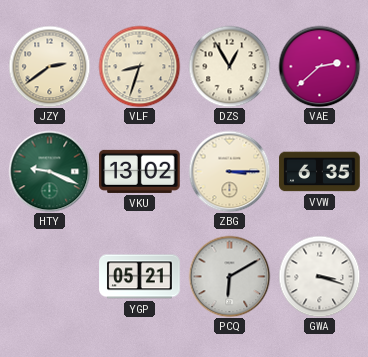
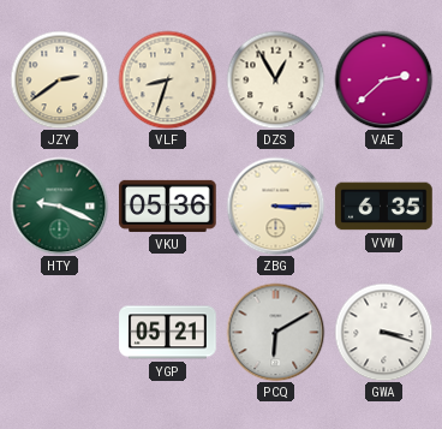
VKU: 13:02 -> 05:36 (168, 205)
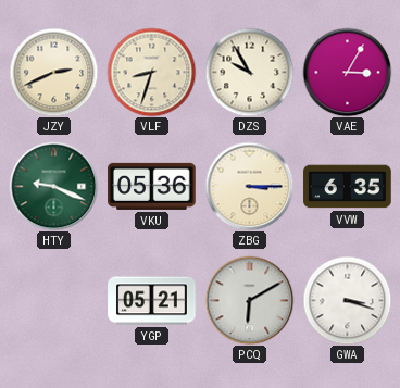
JZY: 2:39 -> 2:41 (53, 72)
DZS: 12:55 -> 9:55 (249, 72)
VAE: 2:38 -> 3:05 (347, 72)
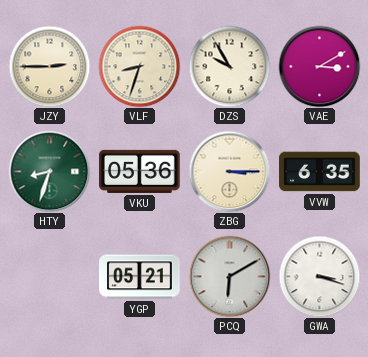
JZY: 2:41 -> 2:45 (49, 66)
VAE: 3:05 -> 3:10 (319, 66)
HTY: 9:19 -> 8:33 (49, 171)
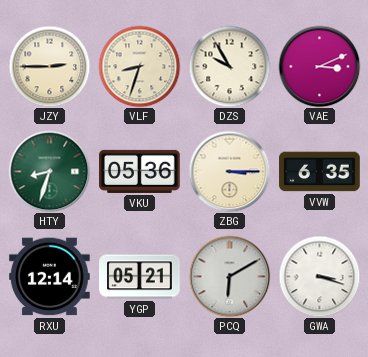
VAE: 3:10 -> 3:11 (319, 66)
RXU: none -> 12:14 (50, 277)
